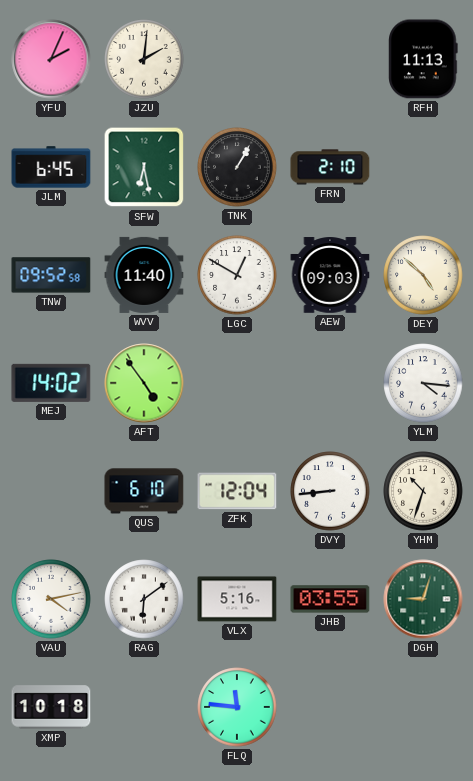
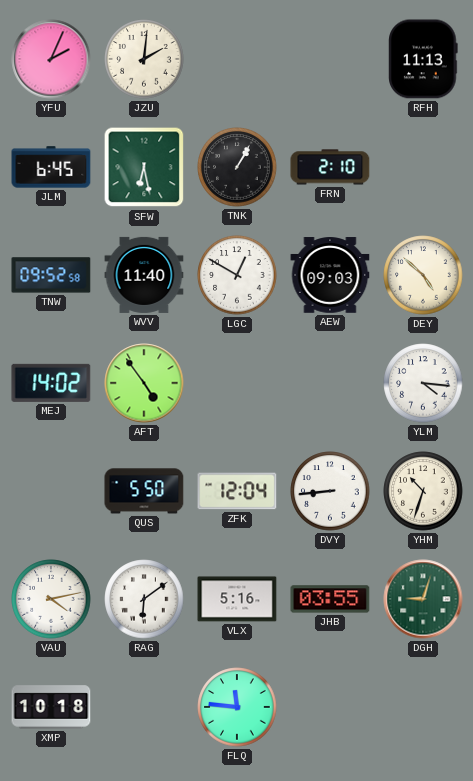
QUS: 6:10 -> 5:50 (144, 491)
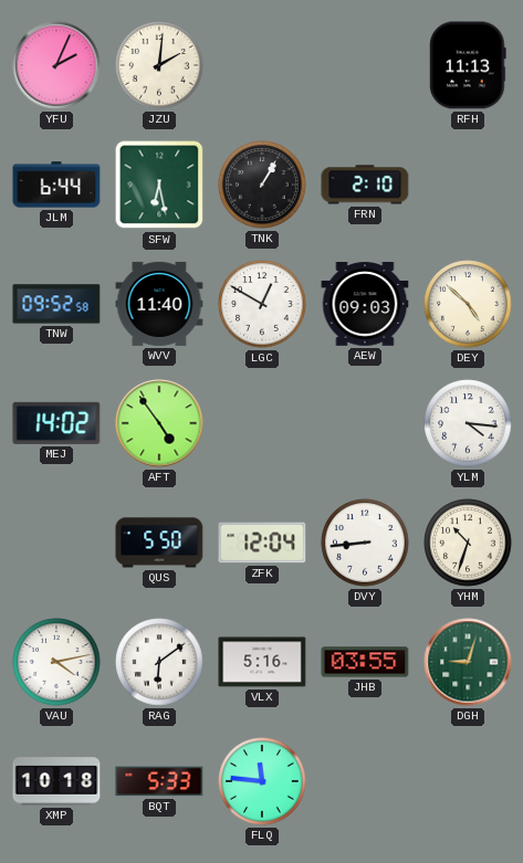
JLM: 6:45 -> 6:44 (56, 185)
BQT: none -> 5:33 (159, 781)
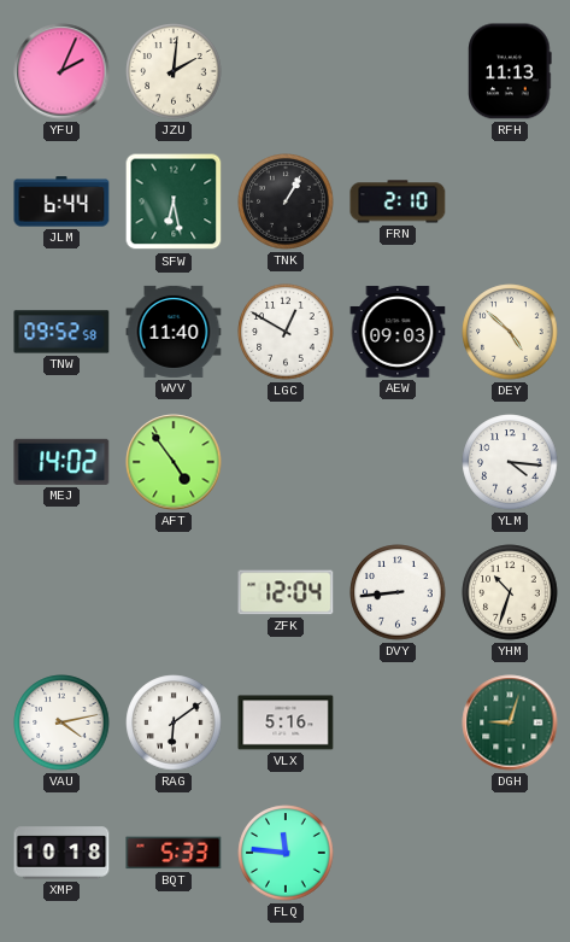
QUS: 5:50 -> none (159, 543)
JHB: 03:55 -> none (365, 662)
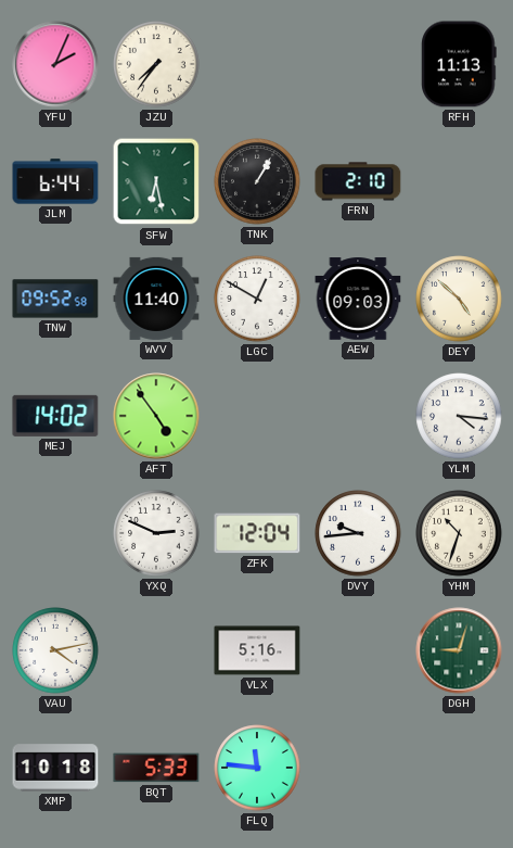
JZU: 2:01 -> 7:36 (156, 64)
YXQ: none -> 2:49 (156, 533)
DVY: 8:44 -> 9:44 (358, 533)
RAG: 6:09 -> none (174, 722)
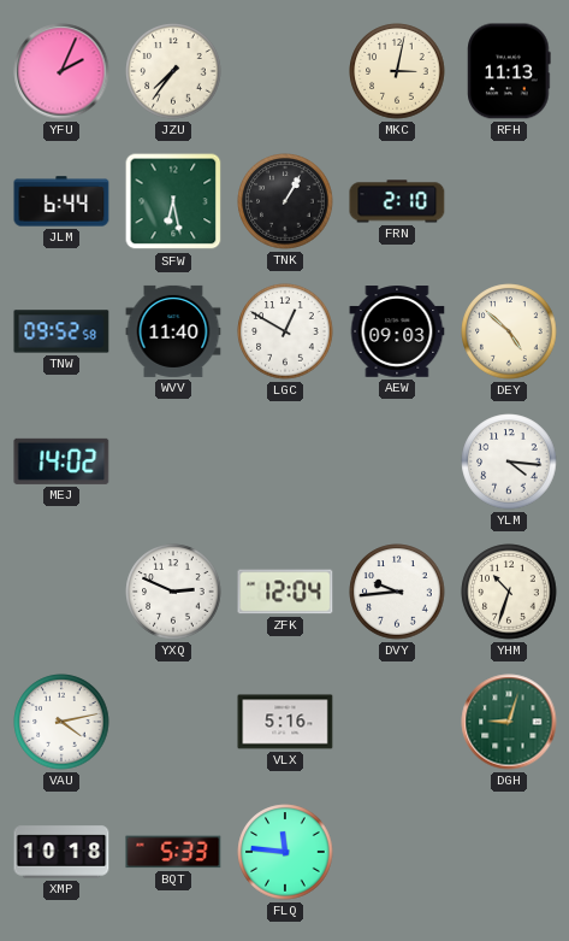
MKC: none -> 3:02 (397, 71)
AFT: 4:54 -> none (156, 416)
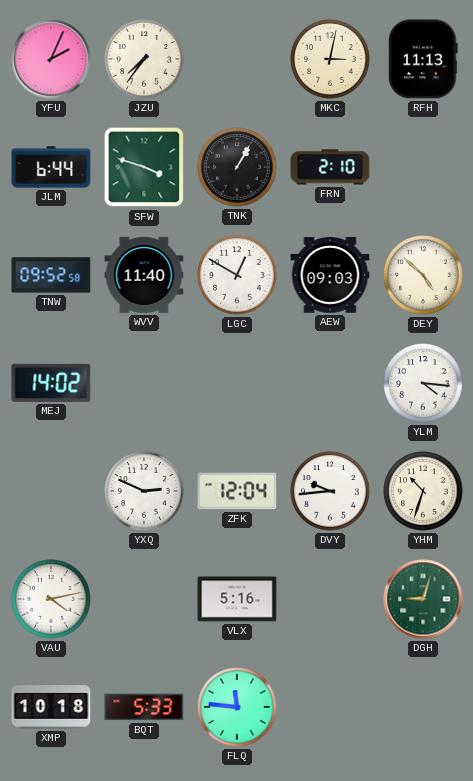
SFW: 6:28 -> 3:48 (144, 167)
